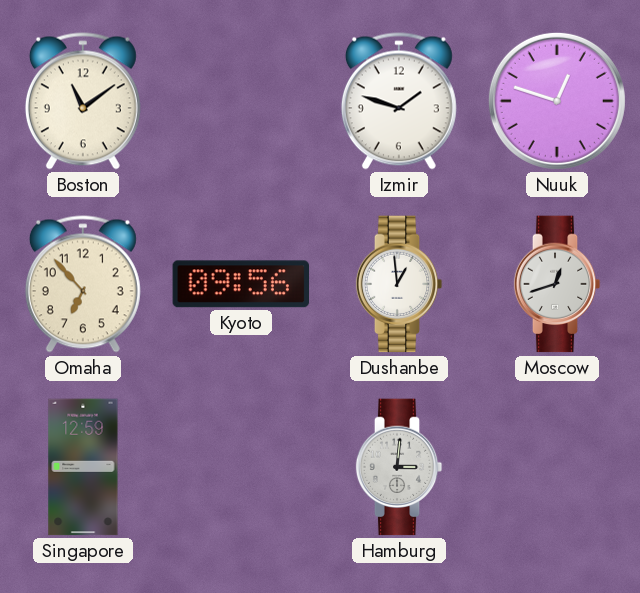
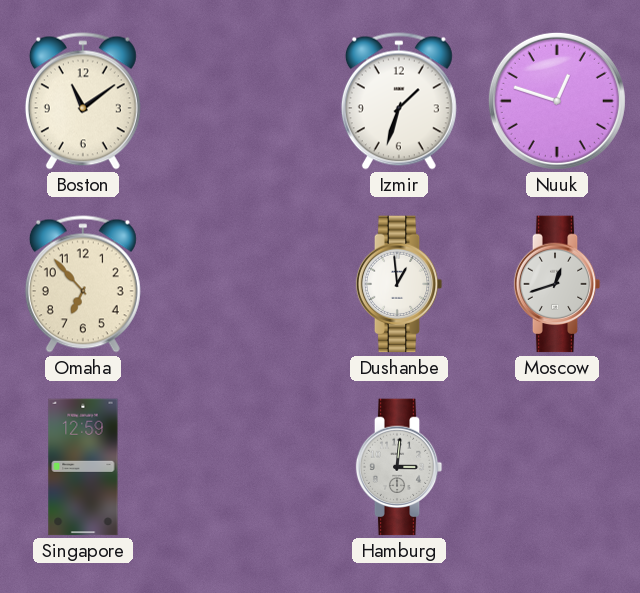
Izmir: 1:48 -> 1:33 (399, 101)
Kyoto: 09:56 -> none (241, 284)
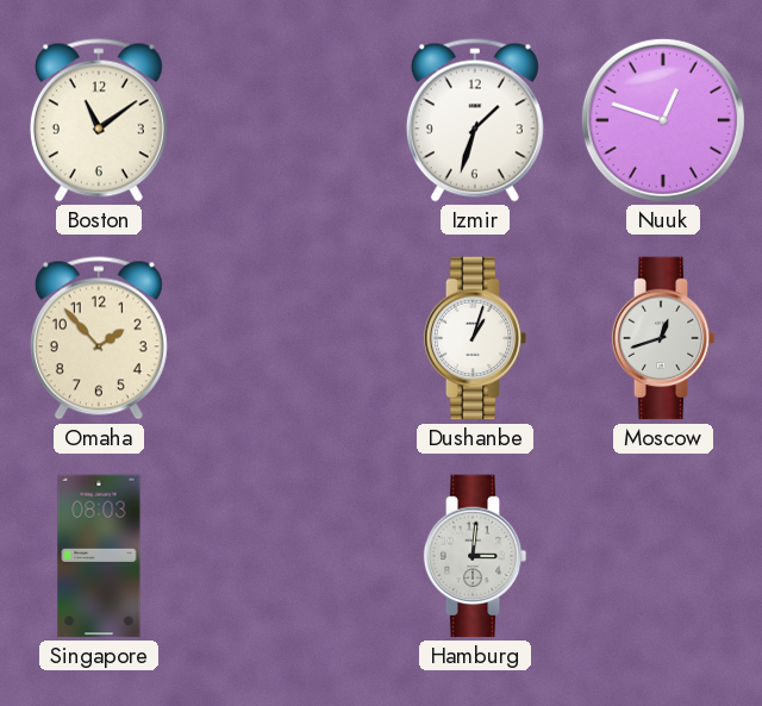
Omaha: 6:53 -> 1:53 (99, 338)
Dushanbe: 12:59 -> 1:03 (475, 338)
Singapore: 12:59 -> 08:03 (99, 556)
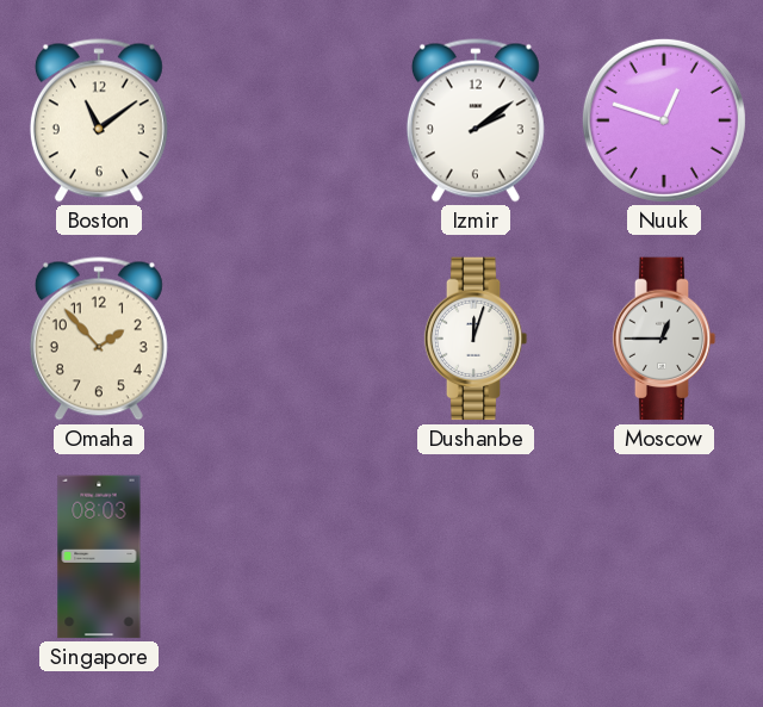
Izmir: 1:33 -> 2:09 (476, 120)
Dushanbe: 1:03 -> 12:03 (476, 339)
Moscow: 12:42 -> 12:45 (664, 339)
Hamburg: 3:01 -> none (475, 556)
